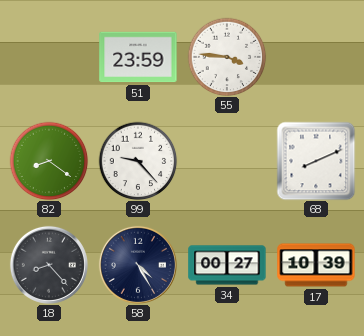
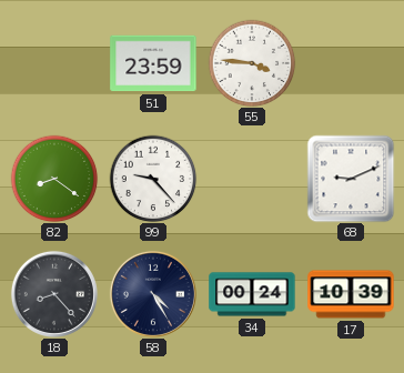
68: 8:11 -> 9:11 (351, 179)
34: 00:27 -> 00:24 (252, 294)
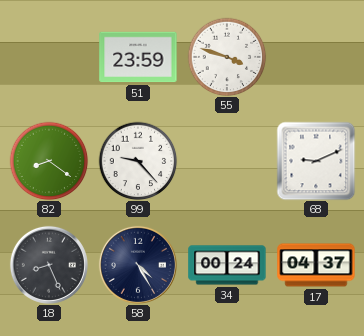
55: 3:46 -> 3:48 (227, 57)
18: 8:23 -> 8:26 (49, 265)
17: 10:39 -> 04:37 (316, 265)
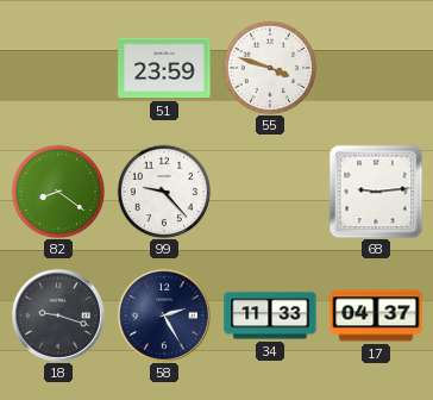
68: 9:11 -> 9:14 (376, 192)
18: 8:26 -> 9:18 (58, 315)
58: 4:25 -> 2:25 (164, 315)
34: 00:24 -> 11:33 (270, 315)
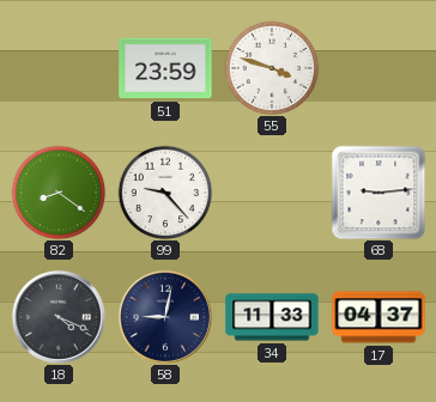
18: 9:18 -> 4:19 (59, 317)
58: 2:25 -> 9:02 (165, 317)
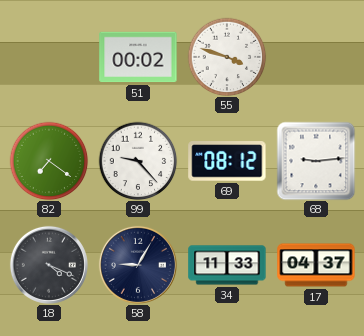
51: 23:59 -> 00:02 (138, 57)
82: 8:21 -> 7:21 (49, 161)
69: none -> 08:12 (227, 161)
58: 9:02 -> 9:05 (138, 265)
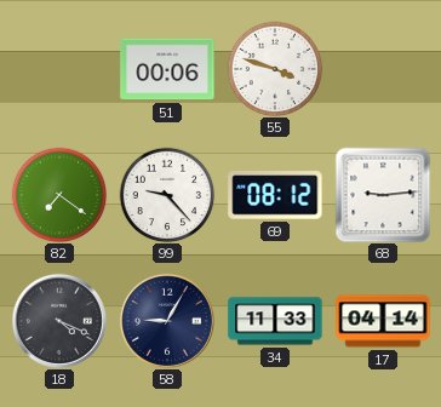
51: 00:02 -> 00:06 (167, 69)
17: 04:37 -> 04:14 (383, 321)
